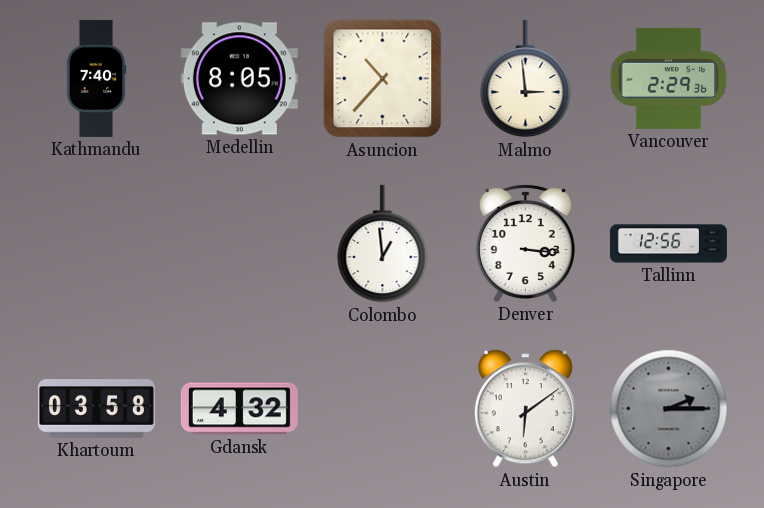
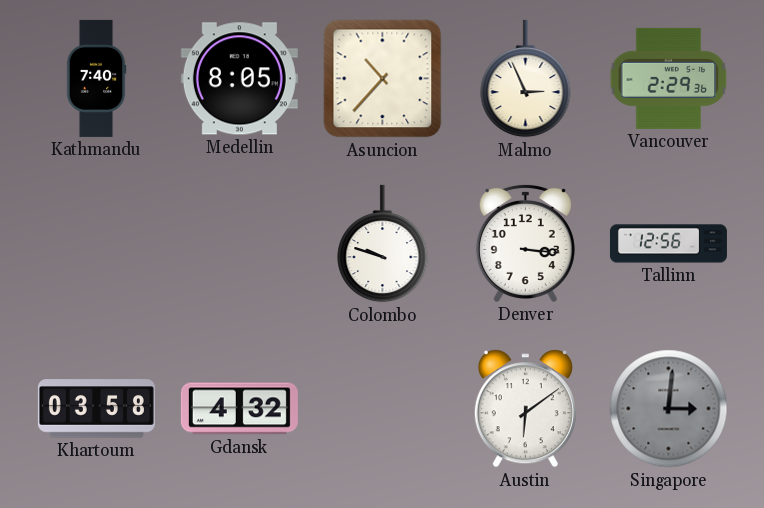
Malmo: 2:59 -> 2:56 (526, 79)
Colombo: 12:59 -> 9:48 (383, 244)
Singapore: 2:15 -> 3:01 (669, 409)
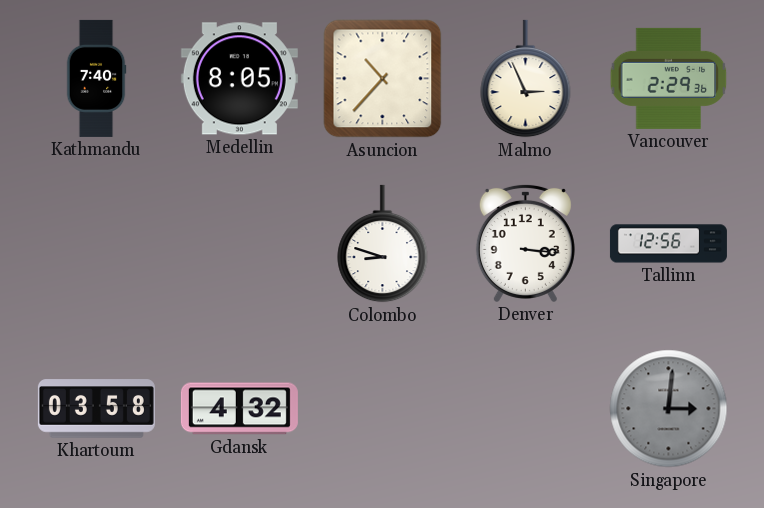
Colombo: 9:48 -> 8:48 (383, 244)
Austin: 6:09 -> none (525, 409)
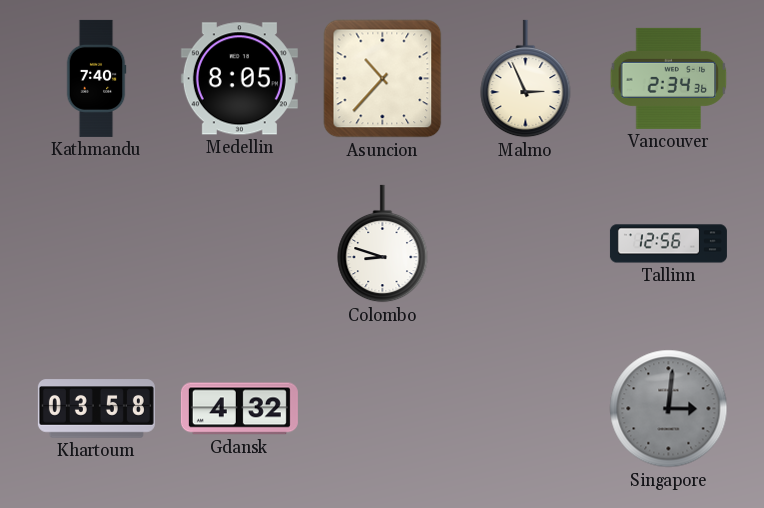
Vancouver: 2:29 -> 2:34 (669, 78)
Denver: 3:16 -> none (525, 243)
